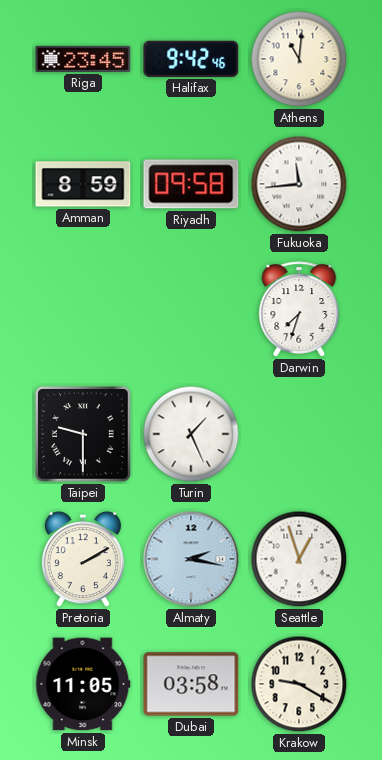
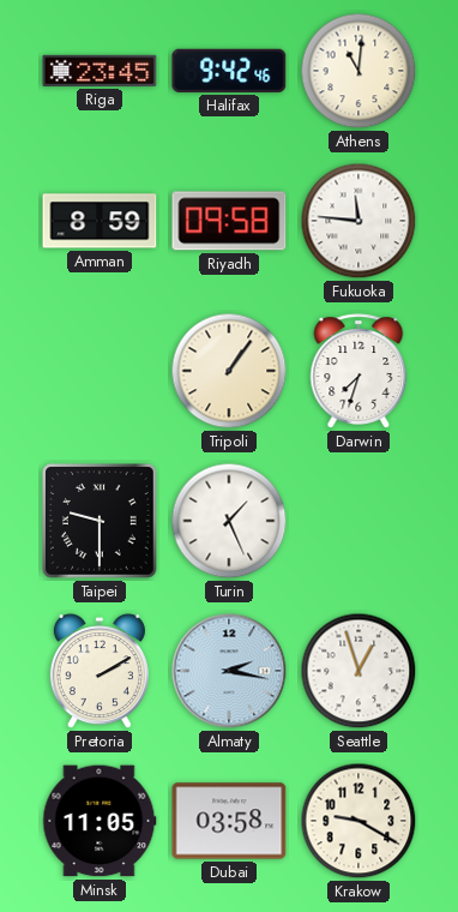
Fukuoka: 11:44 -> 11:46 (358, 221)
Tripoli: none -> 1:06 (229, 371)
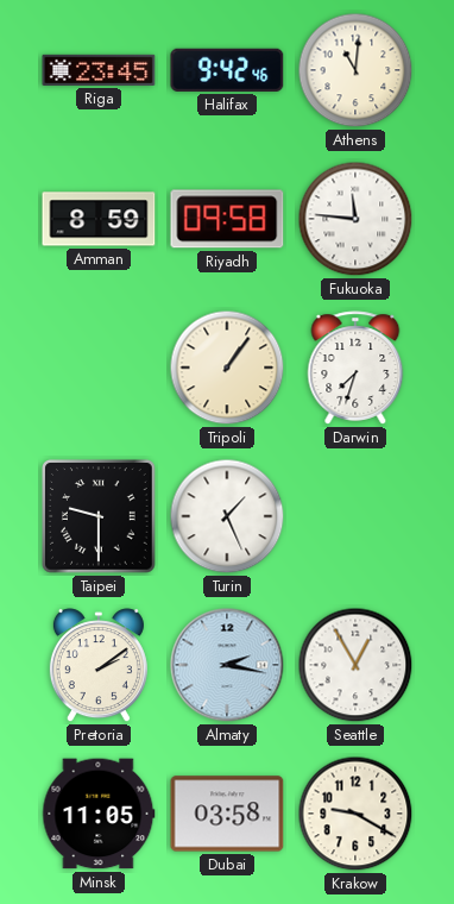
Pretoria: 2:10 -> 2:09 (99, 666)
Seattle: 12:57 -> 12:55 (355, 665)
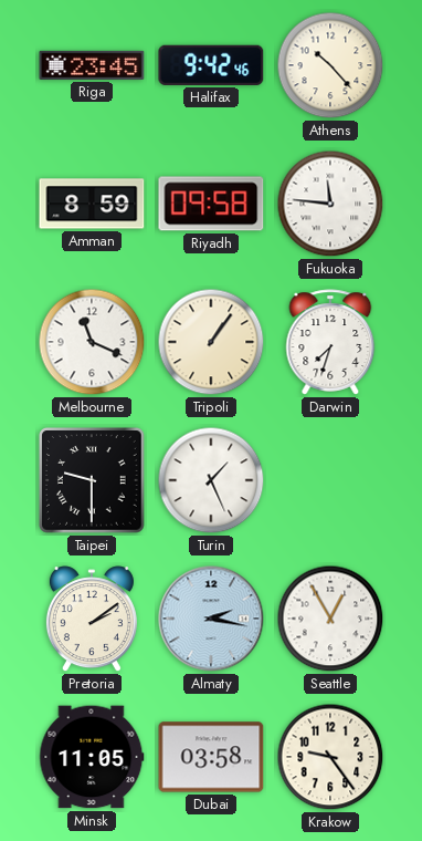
Athens: 11:01 -> 10:23 (330, 65)
Melbourne: none -> 11:19 (92, 342)
Krakow: 9:20 -> 9:24 (330, 757)
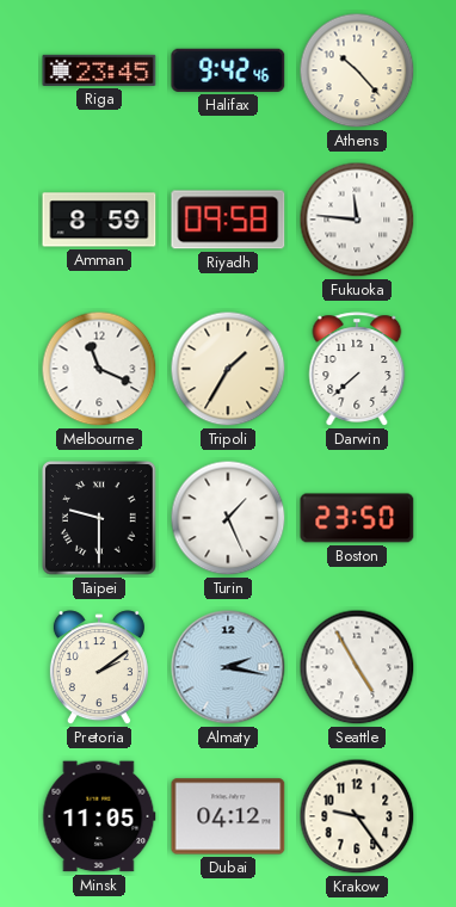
Tripoli: 1:06 -> 1:35 (228, 369)
Darwin: 7:33 -> 7:38 (357, 369)
Boston: none -> 23:50 (357, 518)
Seattle: 12:55 -> 4:55 (357, 667)
Dubai: 03:58 -> 04:12 (228, 816)
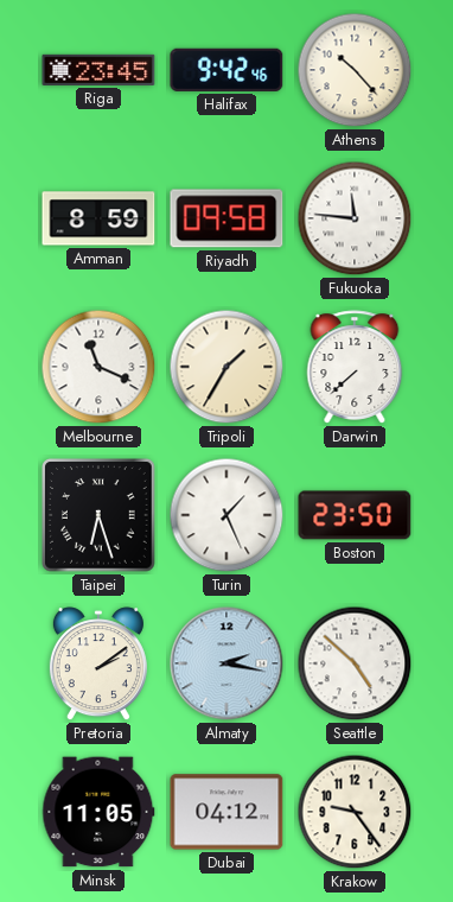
Taipei: 9:30 -> 6:27 (100, 516)
Seattle: 4:55 -> 4:52 (355, 663)
